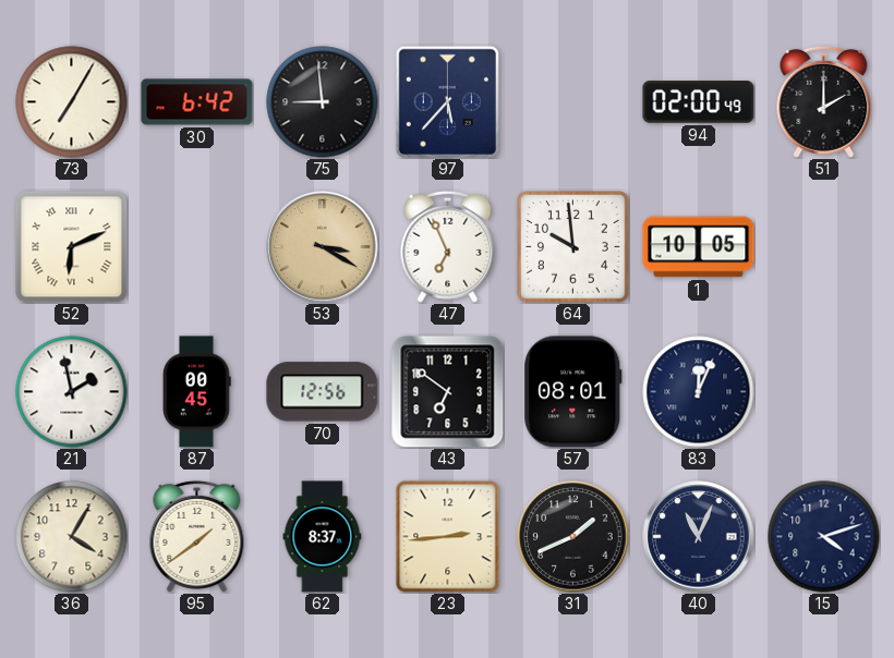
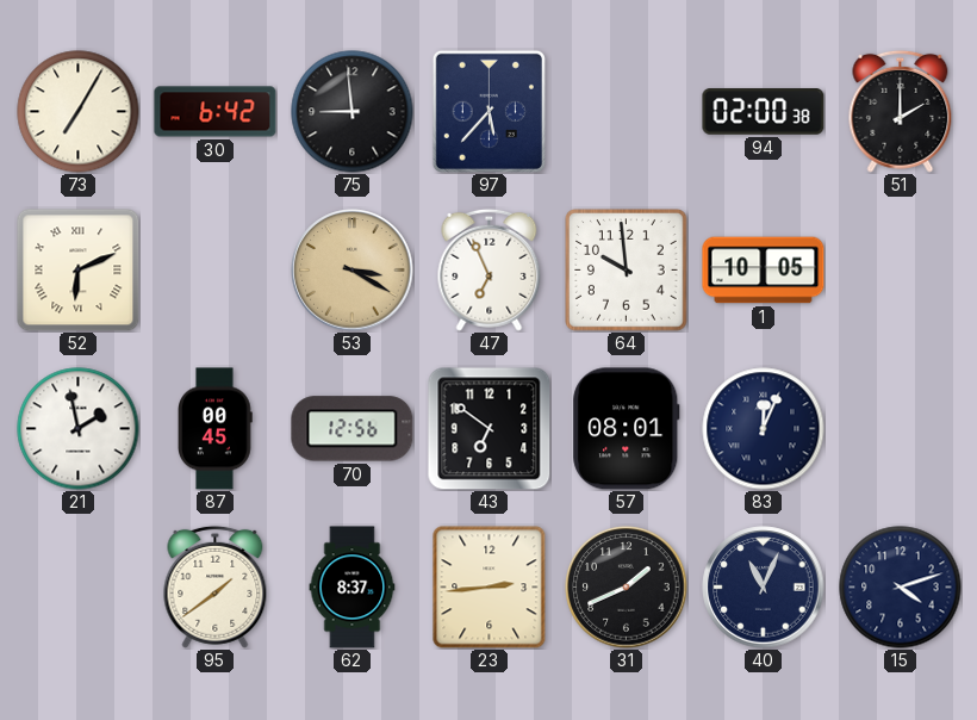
94: 02:00:49 -> 02:00:38 (764, 112)
36: 4:05 -> none (72, 537)
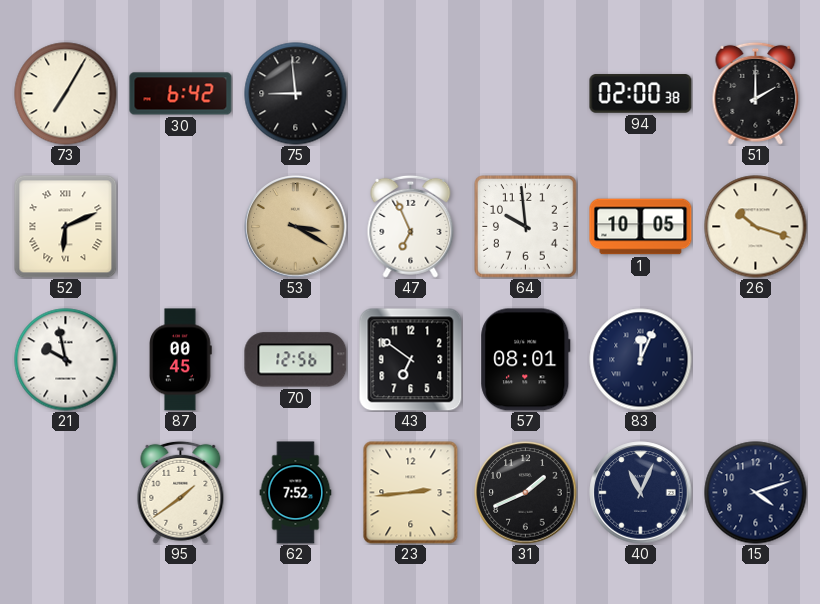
97: 5:37 -> none (488, 111)
26: none -> 10:18 (756, 227)
21: 1:58 -> 9:58 (66, 360)
62: 8:37 -> 7:52 (296, 493)
